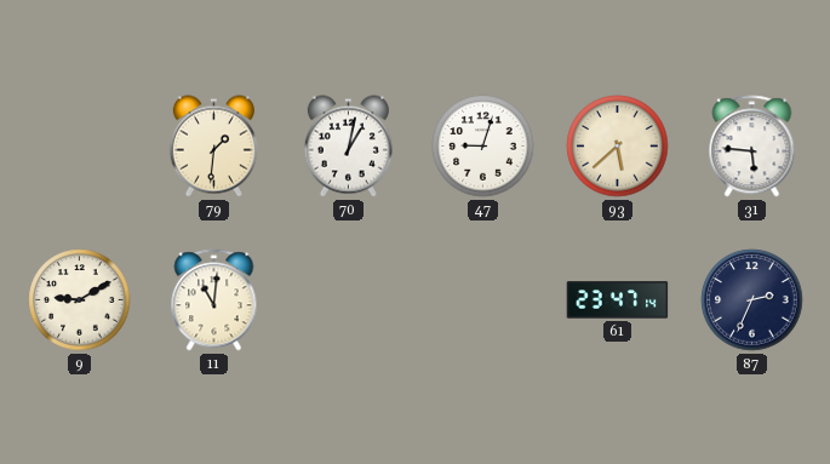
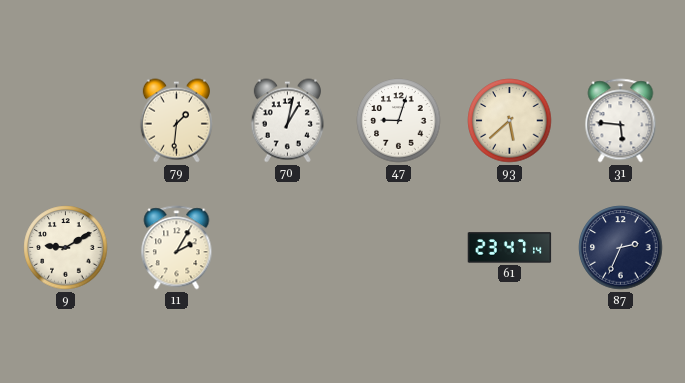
11: 11:01 -> 2:05 (177, 248)
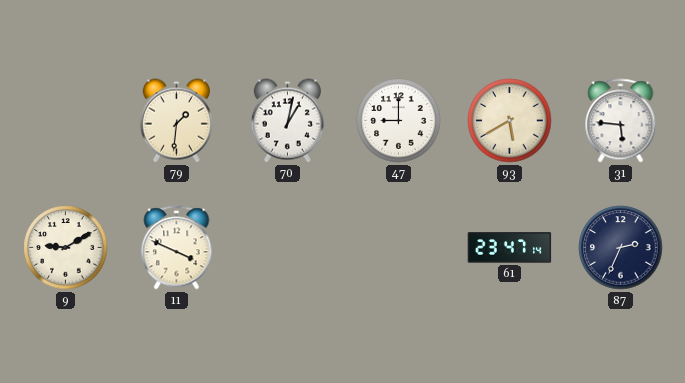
47: 9:03 -> 9:00 (399, 121)
93: 5:38 -> 5:40 (510, 121)
11: 2:05 -> 3:49 (177, 248)
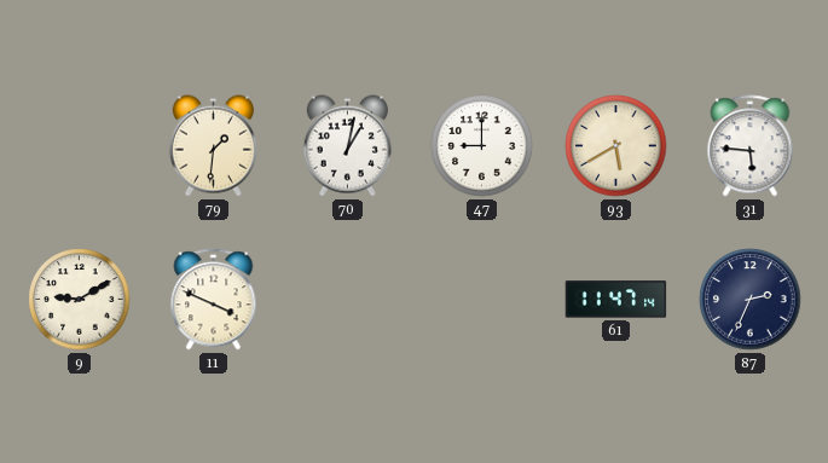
61: 23:47 -> 11:47 (616, 300)
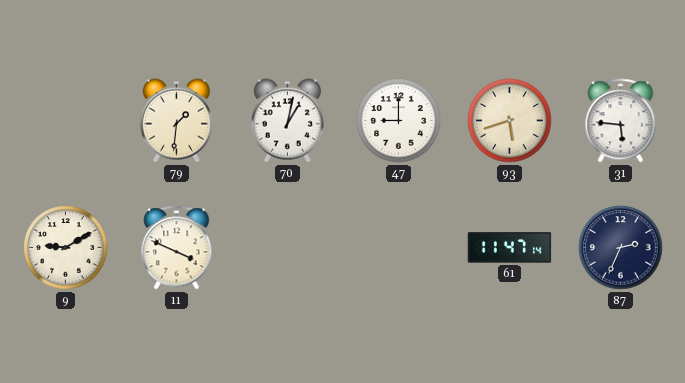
93: 5:40 -> 5:42 (510, 121)
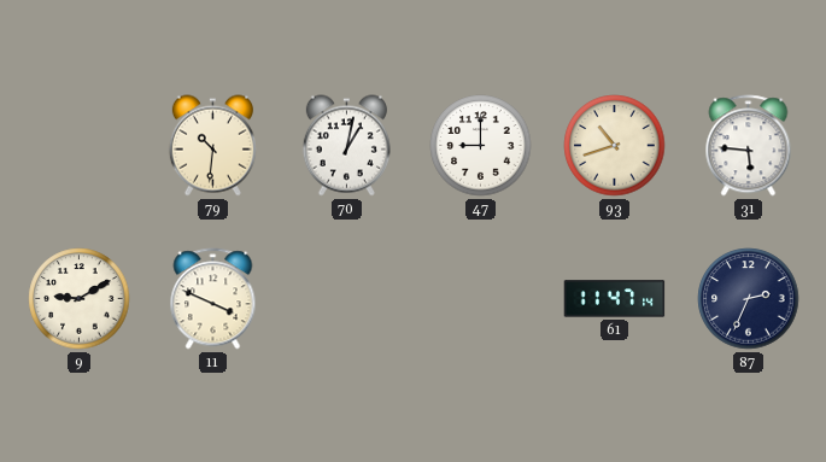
79: 1:31 -> 10:31 (212, 146)
93: 5:42 -> 10:42 (615, 146)
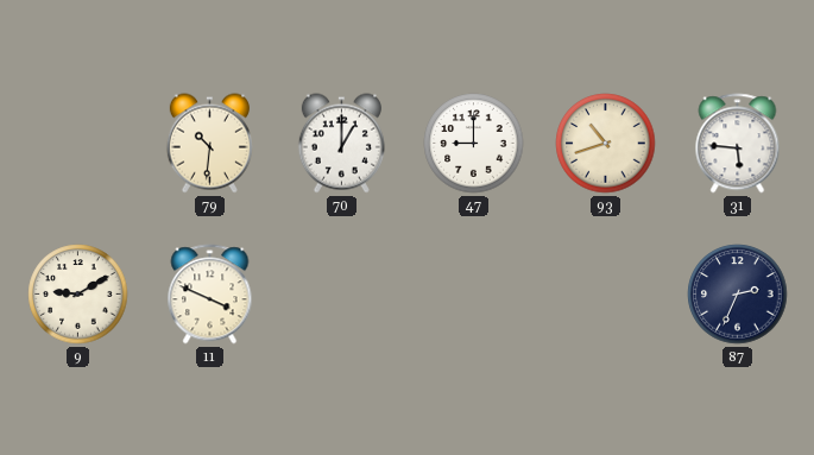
70: 1:02 -> 1:00 (341, 144)
61: 11:47 -> none (615, 299)
